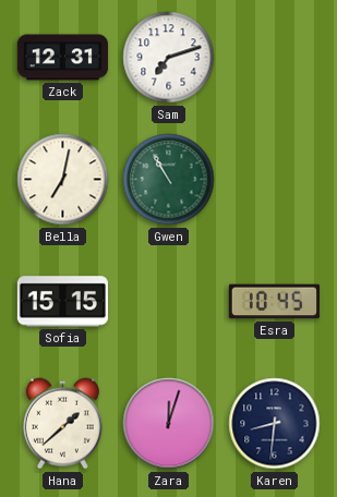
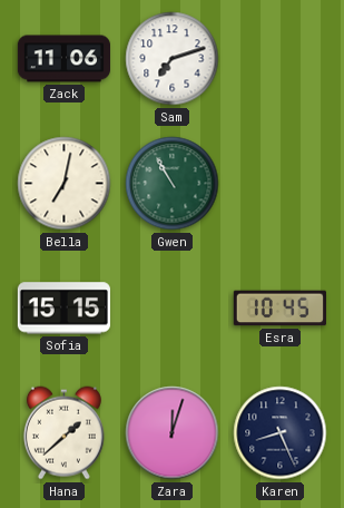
Zack: 12:31 -> 11:06 (63, 59)
Karen: 8:31 -> 8:26 (281, 433)
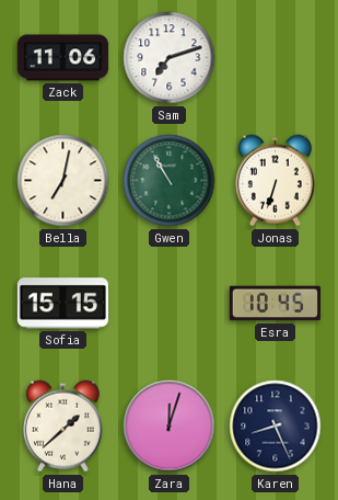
Jonas: none -> 6:33 (275, 181)
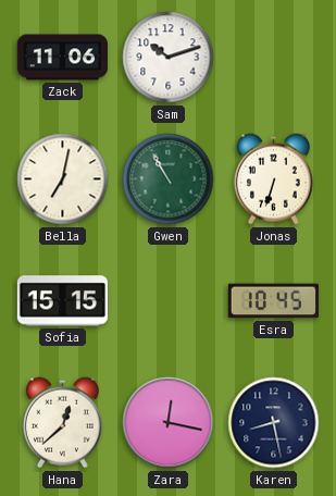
Sam: 7:12 -> 10:12 (169, 58)
Hana: 1:38 -> 12:38 (62, 423)
Zara: 12:03 -> 12:17 (169, 423)
Karen: 8:26 -> 8:28 (274, 423)
